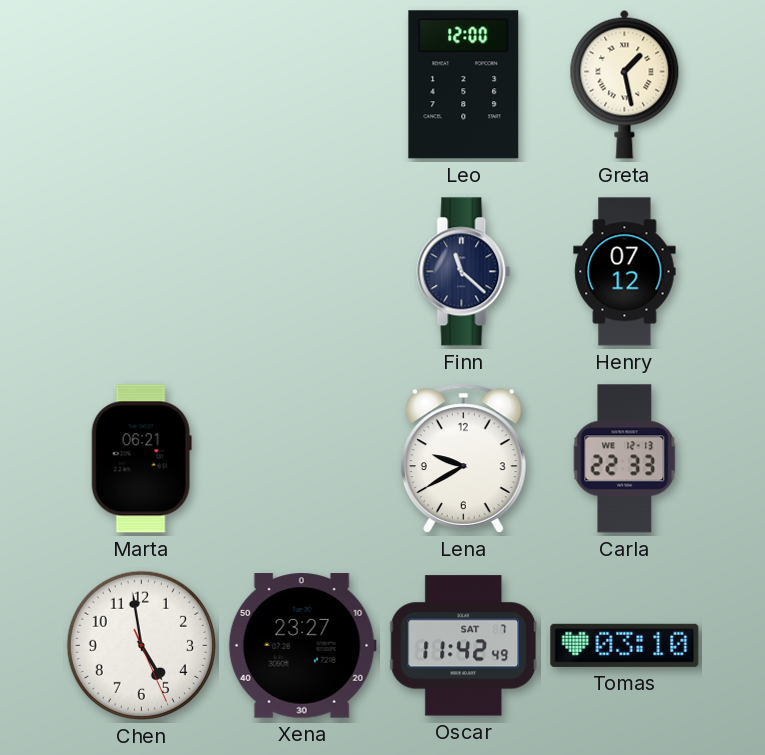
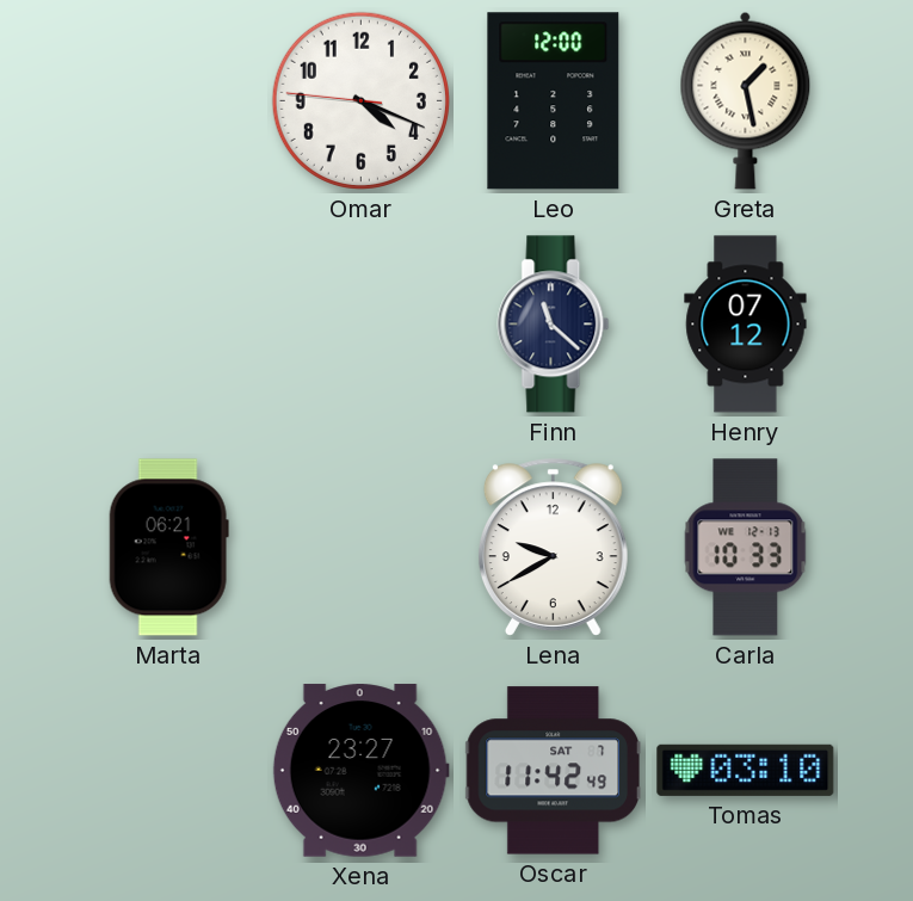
Omar: none -> 4:18 (360, 100)
Carla: 22:33 -> 10:33 (746, 548)
Chen: 4:58 -> none (141, 645)
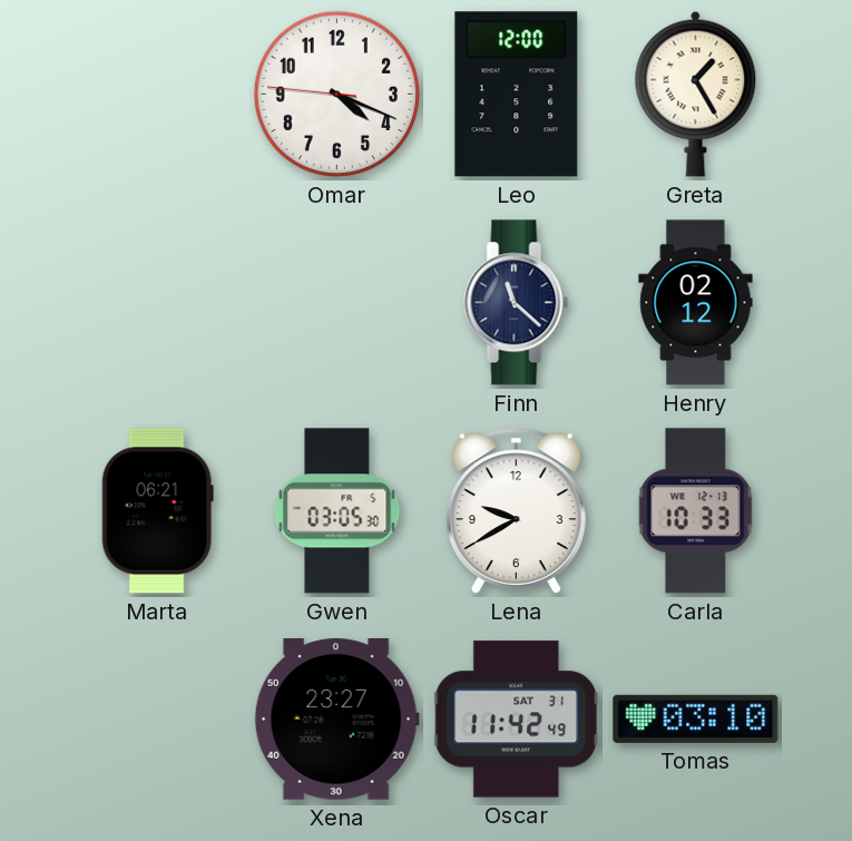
Greta: 1:28 -> 1:25 (696, 94)
Henry: 07:12 -> 02:12 (696, 303)
Gwen: none -> 03:05 (337, 511)
Oscar date: SAT 7 -> SAT 31 (516, 720)
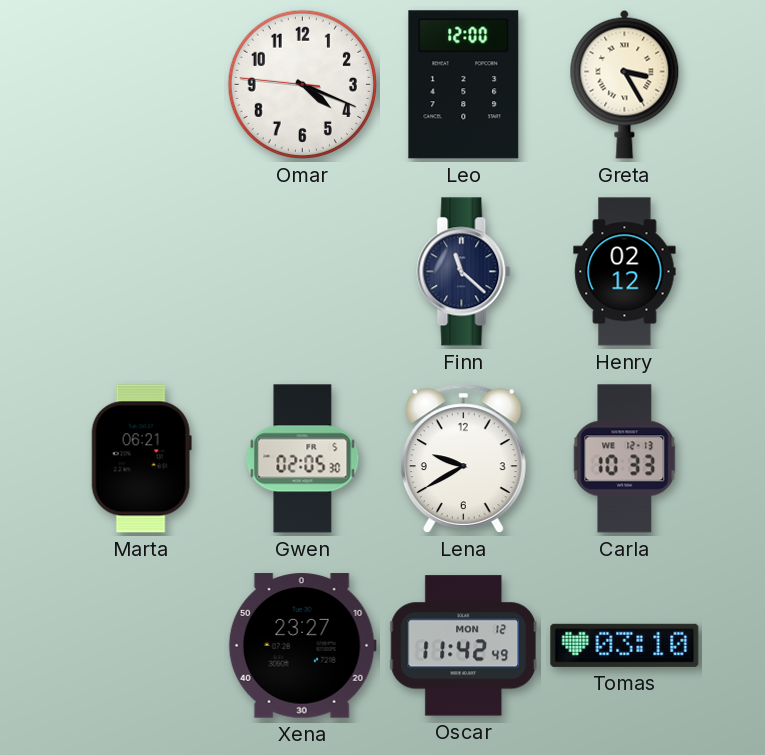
Greta: 1:25 -> 3:25 (625, 84)
Gwen: 03:05 -> 02:05 (303, 459)
Oscar date: SAT 31 -> MON 12 (463, 646)
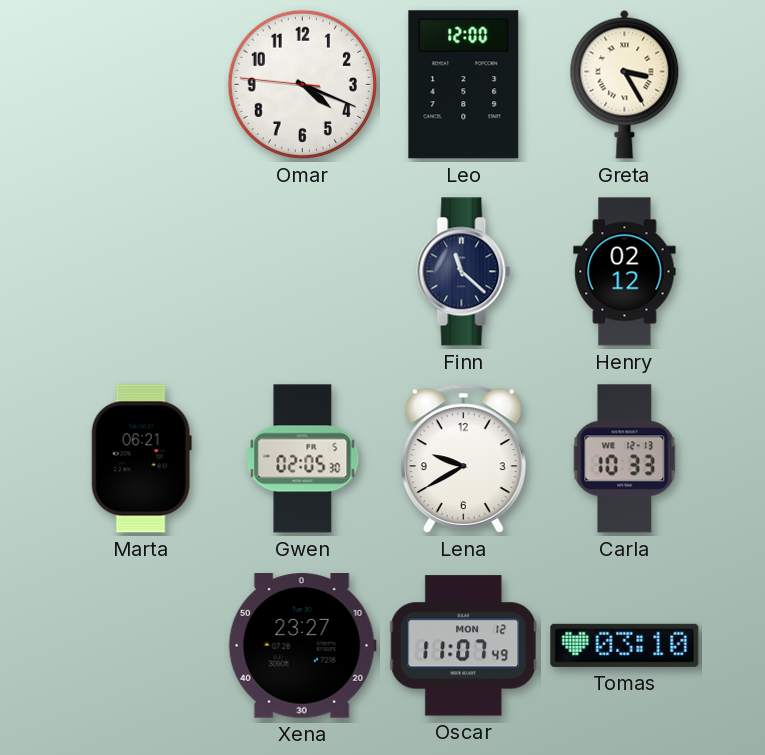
Oscar: 11:42 -> 11:07 (463, 646)
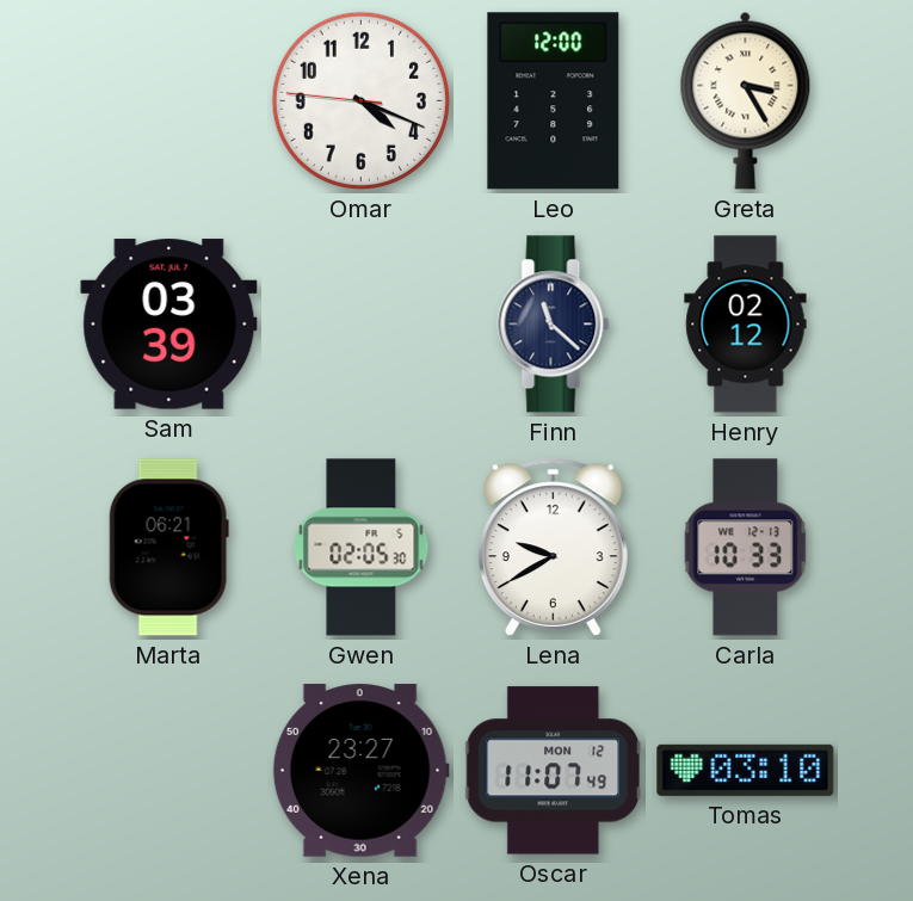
Sam: none -> 03:39 (169, 325)
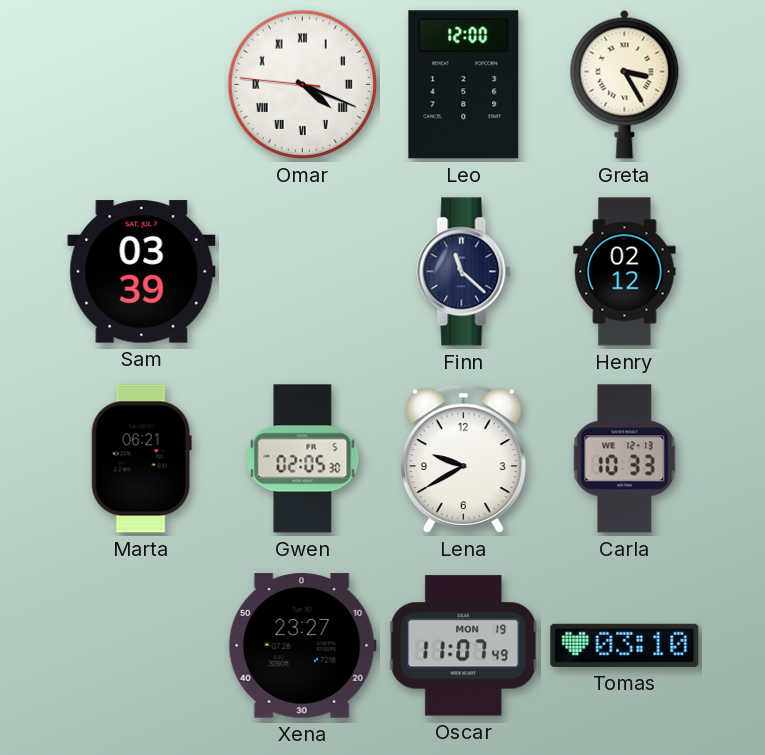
Omar numerals: Arabic -> Roman (302, 84)
Oscar date: MON 12 -> MON 19 (463, 646)
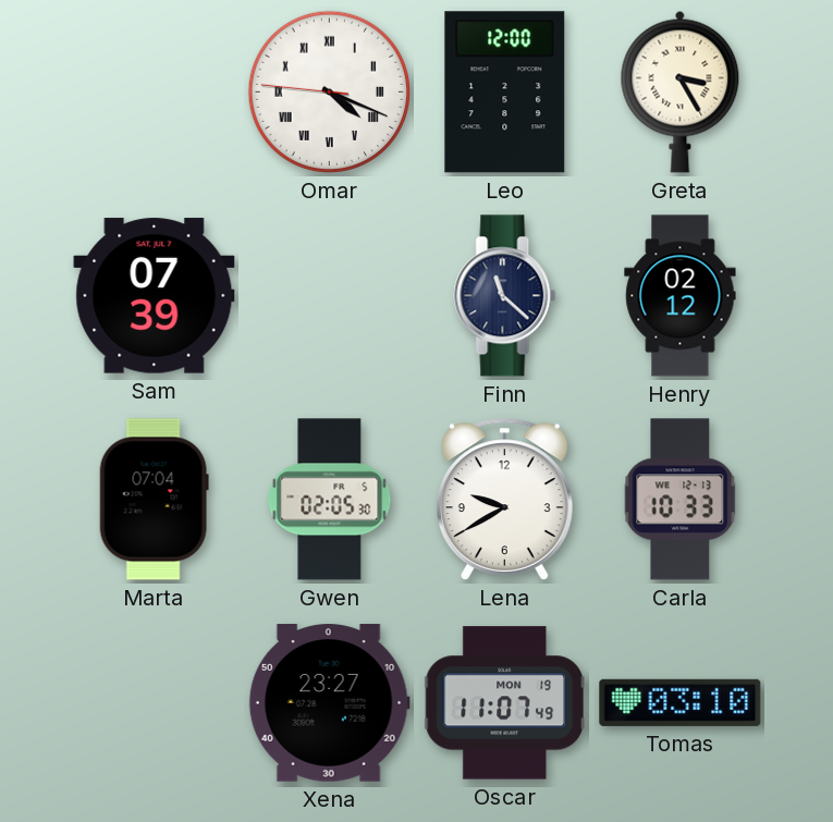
Sam: 03:39 -> 07:39 (155, 296)
Marta: 06:21 -> 07:04 (154, 500)
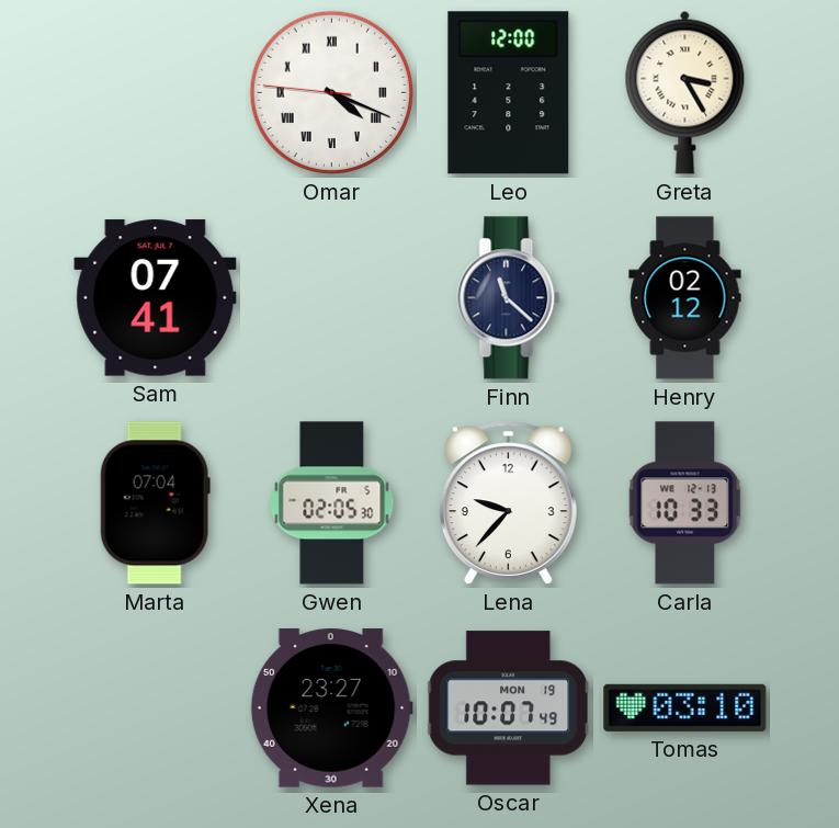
Sam: 07:39 -> 07:41 (156, 298)
Lena: 9:40 -> 9:37 (508, 502)
Oscar: 11:07 -> 10:07 (508, 708)
